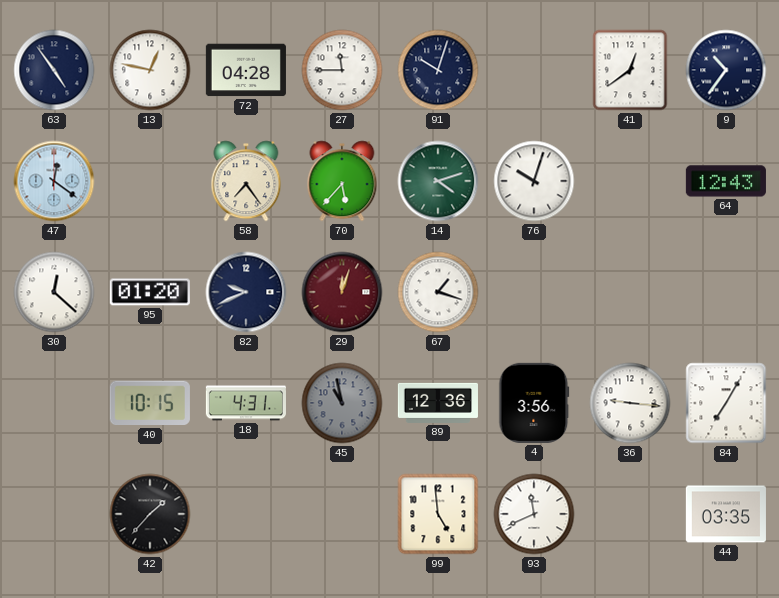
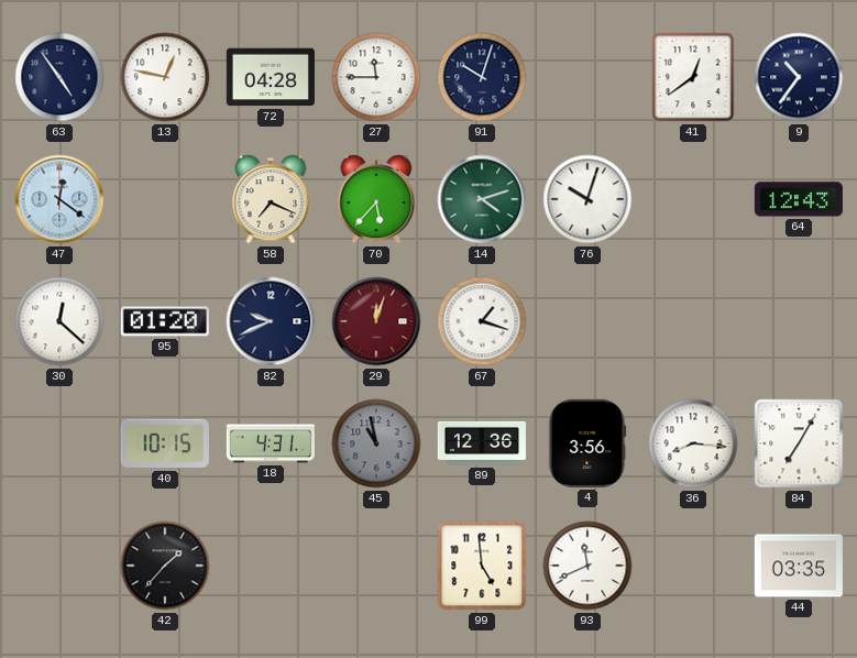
58: 7:24 -> 7:19 (271, 199)
36: 9:16 -> 8:16 (693, 443)
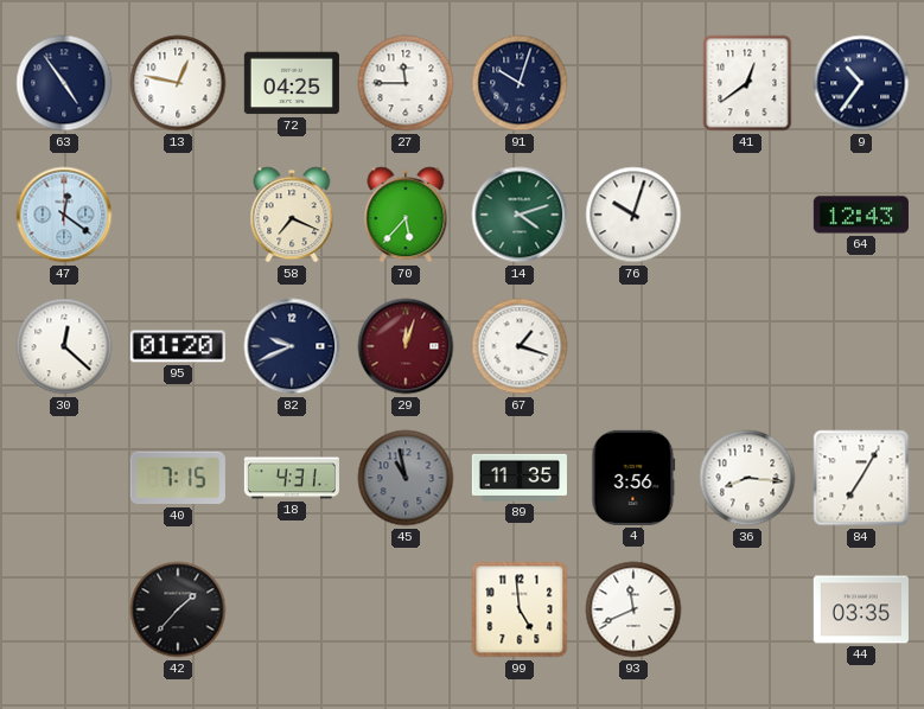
72: 04:28 -> 04:25 (292, 83)
40: 10:15 -> 7:15 (178, 478)
89: 12:36 -> 11:35 (520, 478)
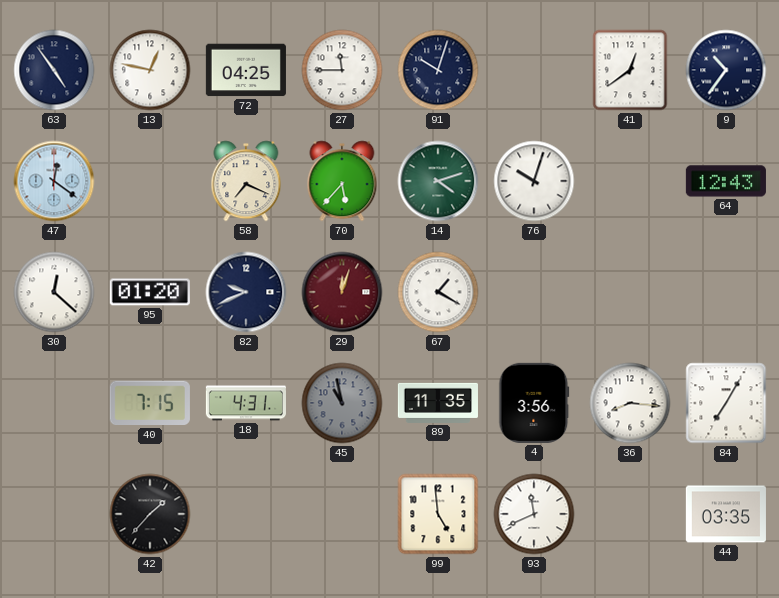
67: 1:18 -> 1:20 (438, 292)
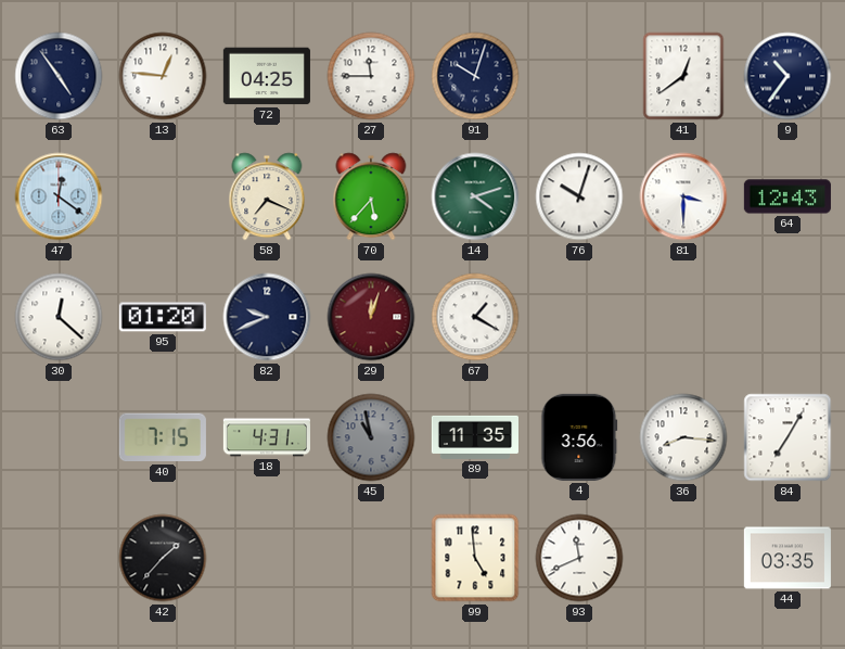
13: 12:47 -> 12:46 (163, 76)
81: none -> 3:30 (683, 196)
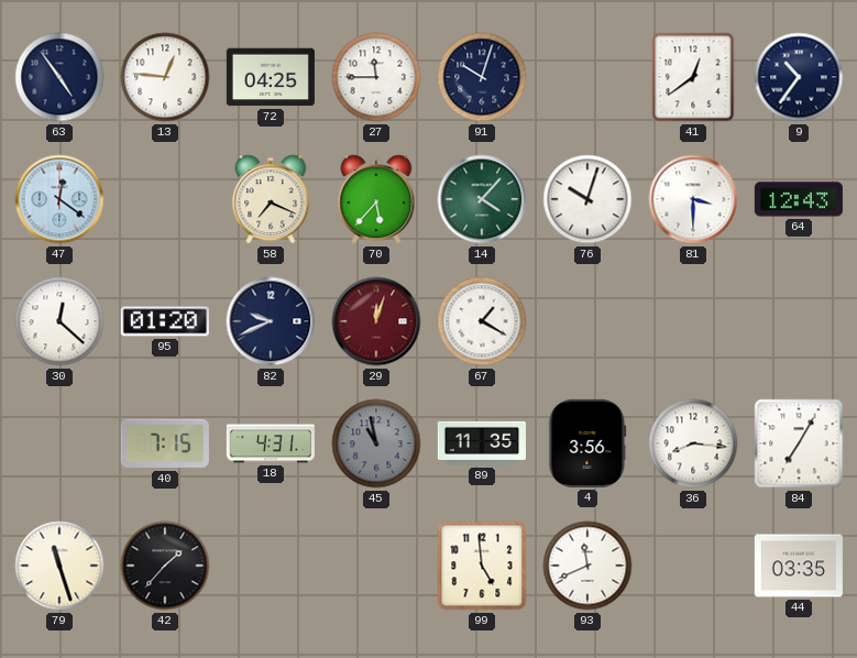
14: 4:12 -> 4:07 (482, 199)
79: none -> 11:27 (59, 566)
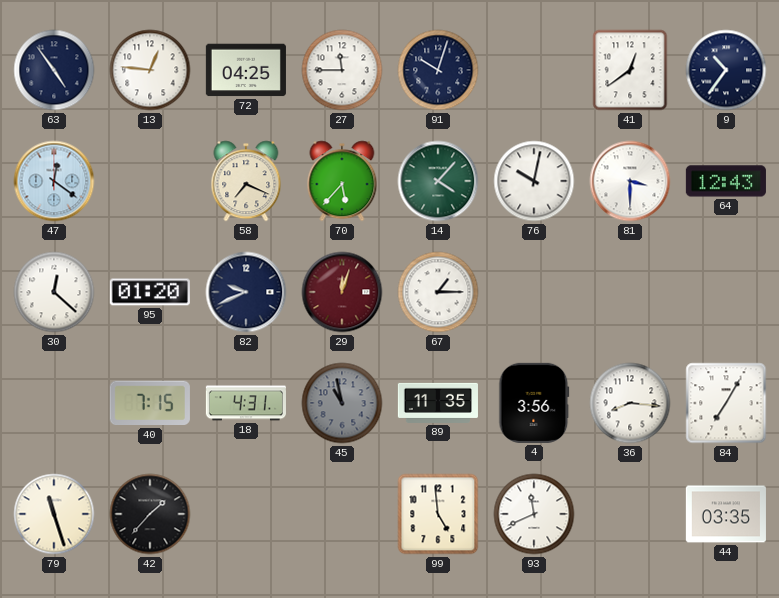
76: 10:03 -> 10:02 (534, 181)
67: 1:20 -> 1:15 (438, 292)
